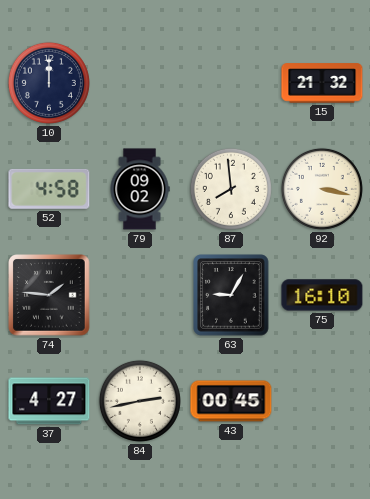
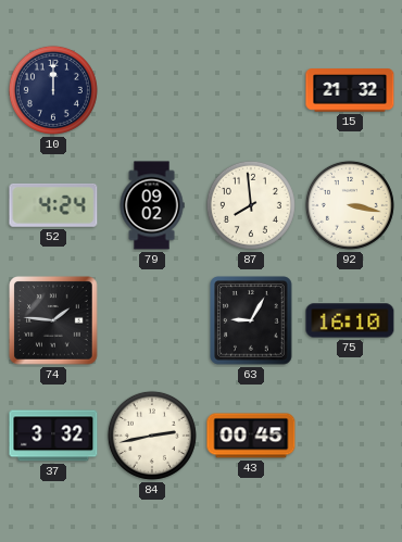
52: 4:58 -> 4:24 (53, 205)
37: 4:27 -> 3:32 (53, 436)
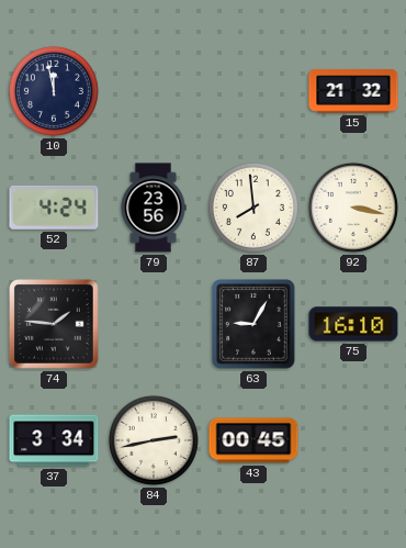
10: 12:00 -> 11:58 (54, 91)
79: 09:02 -> 23:56 (154, 208)
37: 3:32 -> 3:34 (54, 440)
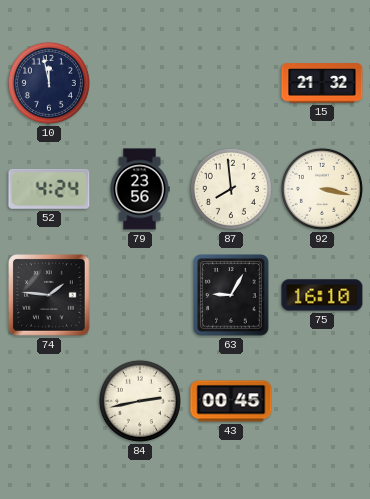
37: 3:34 -> none (54, 440)
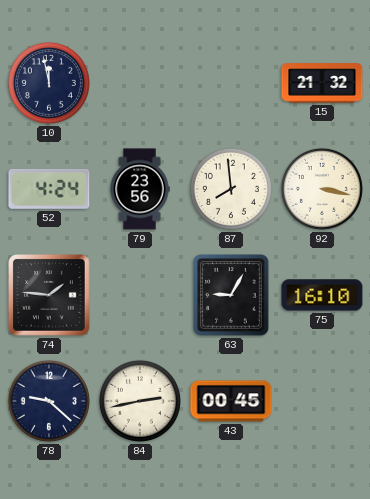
78: none -> 9:22 (49, 401)
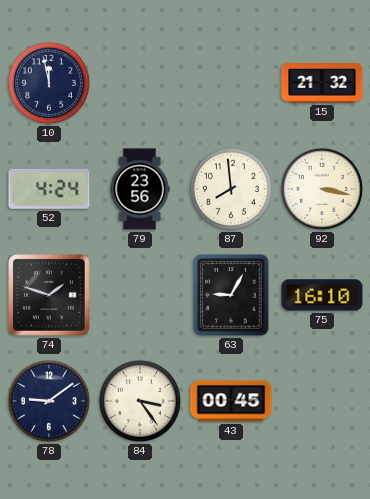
74: 1:46 -> 1:48 (49, 295)
78: 9:22 -> 9:09 (49, 401)
84: 2:43 -> 3:24 (140, 401)
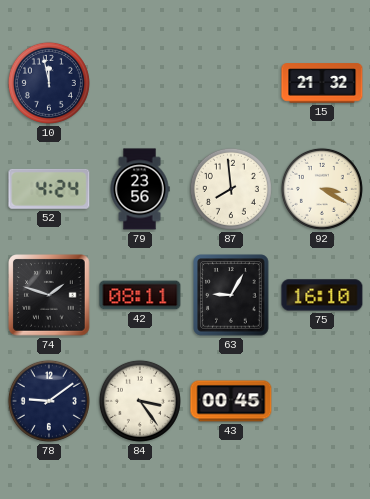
92: 3:17 -> 3:20 (322, 189)
42: none -> 08:11 (140, 295)
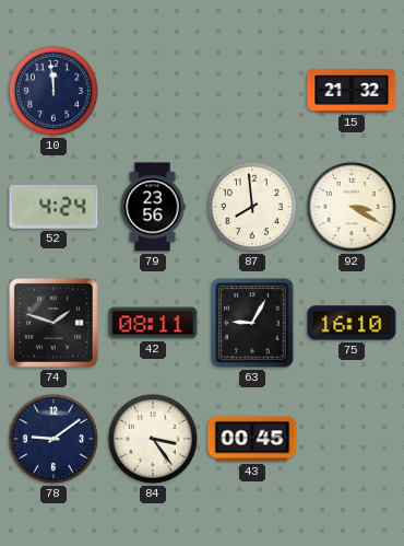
10: 11:58 -> 11:59 (54, 91)
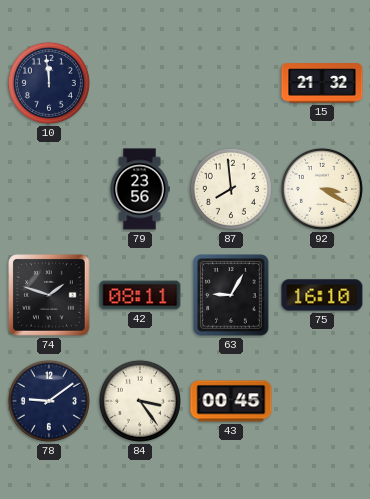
52: 4:24 -> none (54, 207)
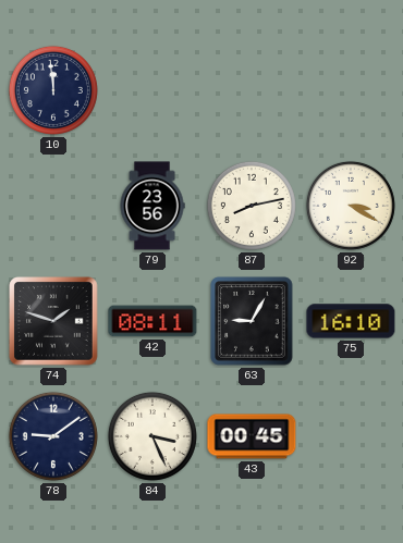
15: 21:32 -> none (322, 83)
87: 7:59 -> 8:13 (252, 206)
84: 3:24 -> 3:26 (152, 436)
